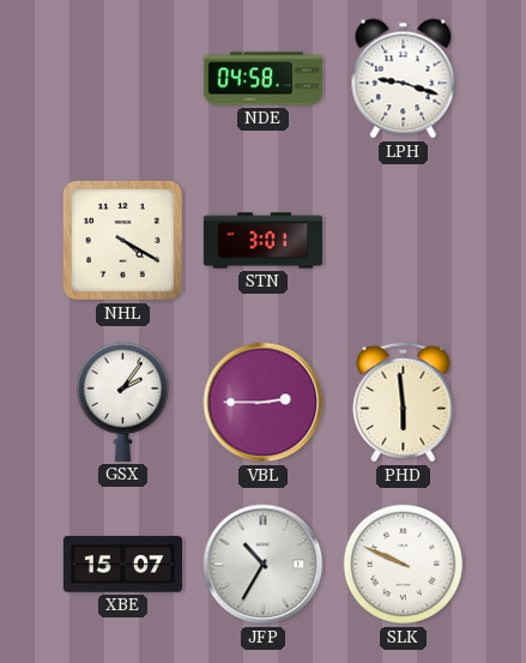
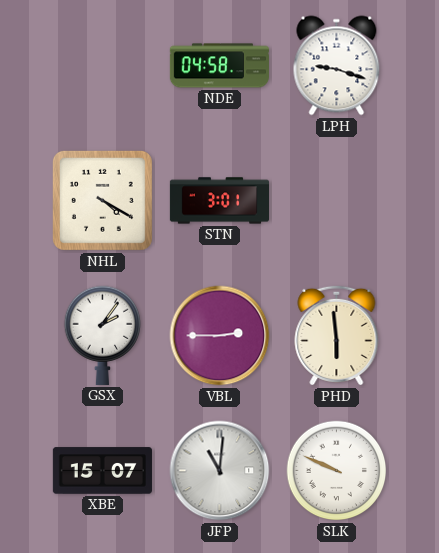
JFP: 10:35 -> 11:01 (220, 471)
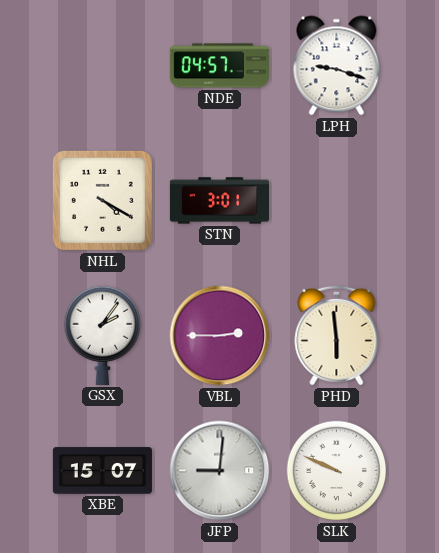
NDE: 04:58 -> 04:57 (219, 66)
JFP: 11:01 -> 9:01 (220, 471)
